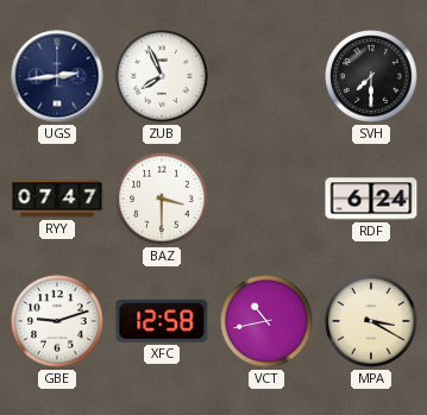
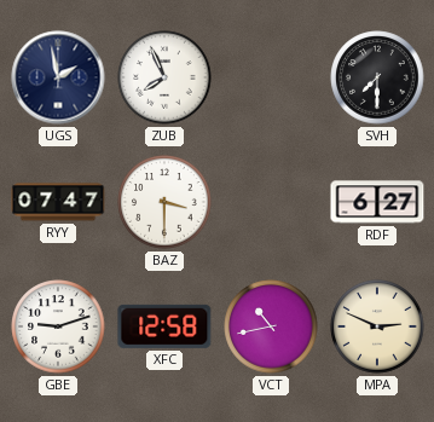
UGS: 2:44 -> 1:58 (58, 77)
RDF: 6:24 -> 6:27 (377, 202)
MPA: 3:20 -> 2:49 (377, 326)
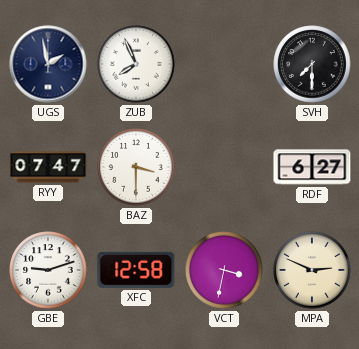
VCT: 10:43 -> 3:32 (224, 270)
